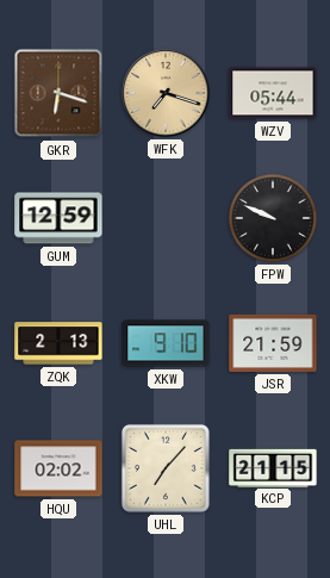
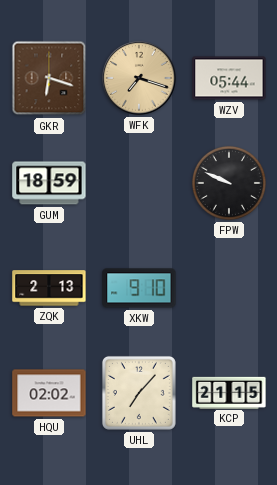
GUM: 12:59 -> 18:59 (49, 183)
JSR: 21:59 -> none (273, 343)
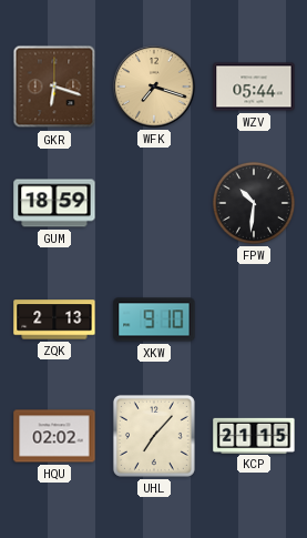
FPW: 9:49 -> 10:31 (254, 203)
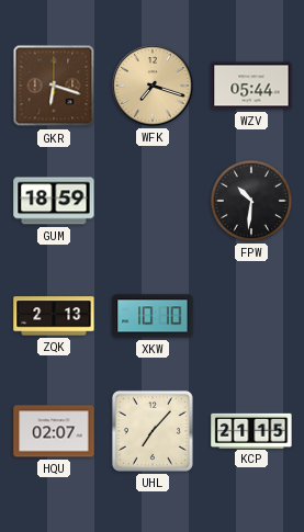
XKW: 9:10 -> 10:10 (153, 316)
HQU: 02:02 -> 02:07 (54, 431)
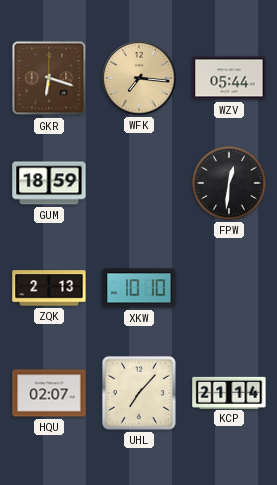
WFK: 7:18 -> 7:16 (139, 78)
FPW: 10:31 -> 12:31 (229, 183)
KCP: 21:15 -> 21:14 (229, 392)
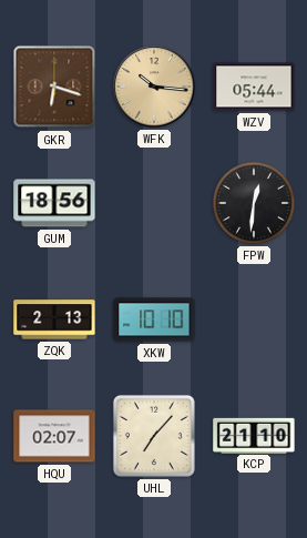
WFK: 7:16 -> 10:16 (154, 87)
GUM: 18:59 -> 18:56 (54, 203)
KCP: 21:14 -> 21:10 (254, 435)
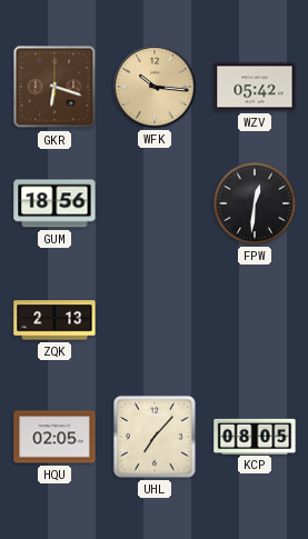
WZV: 05:44 -> 05:42 (255, 87)
XKW: 10:10 -> none (154, 319)
HQU: 02:07 -> 02:05 (54, 437)
KCP: 21:10 -> 08:05 (255, 436)
